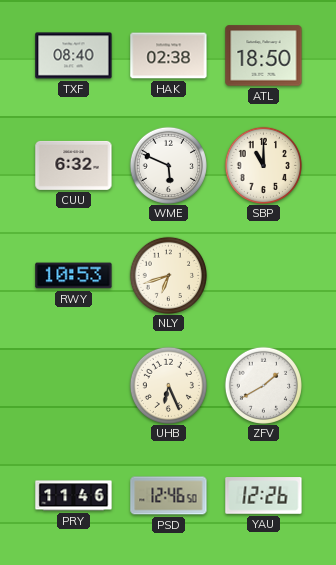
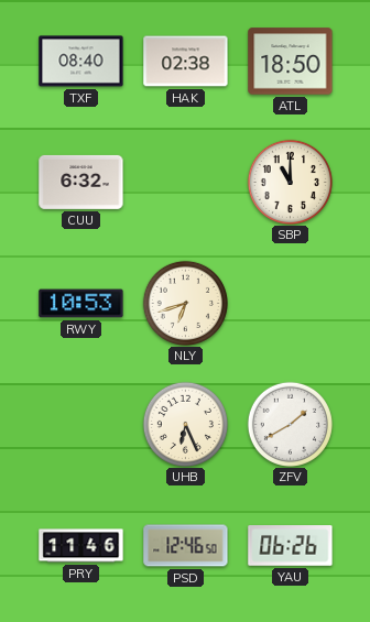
WME: 5:49 -> none (168, 165)
YAU: 12:26 -> 06:26 (291, 546)
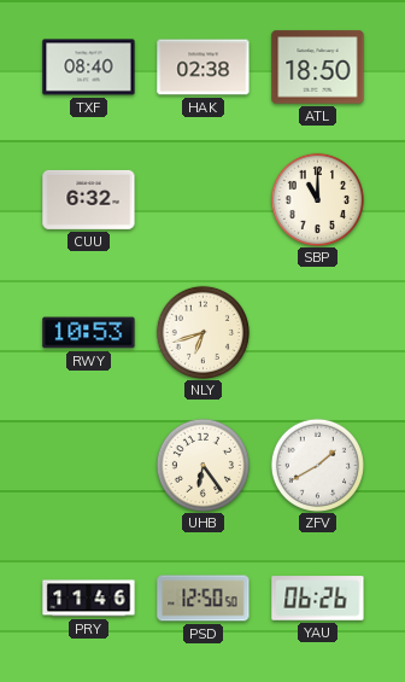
UHB: 6:26 -> 6:24 (202, 465)
PSD: 12:46 -> 12:50 (204, 599)
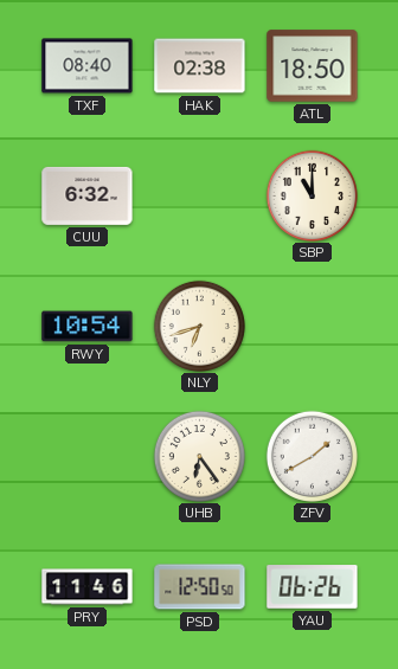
RWY: 10:53 -> 10:54 (88, 327)
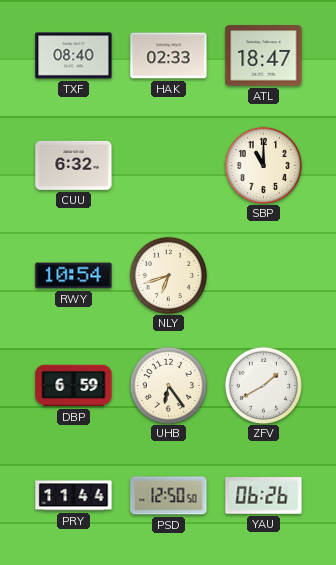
HAK: 02:38 -> 02:33 (169, 56)
ATL: 18:50 -> 18:47 (264, 56)
DBP: none -> 6:59 (74, 386)
PRY: 11:46 -> 11:44 (74, 496)
